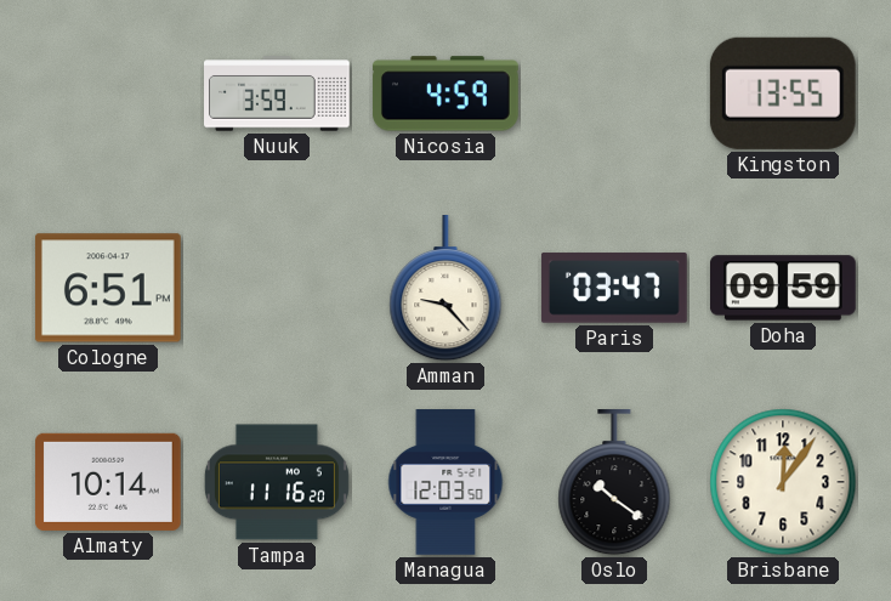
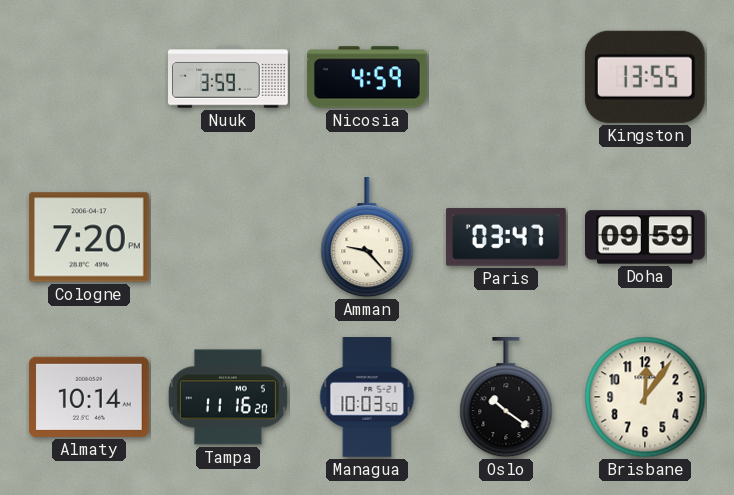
Cologne: 6:51 -> 7:20 (89, 237)
Managua: 12:03 -> 10:03 (367, 397)
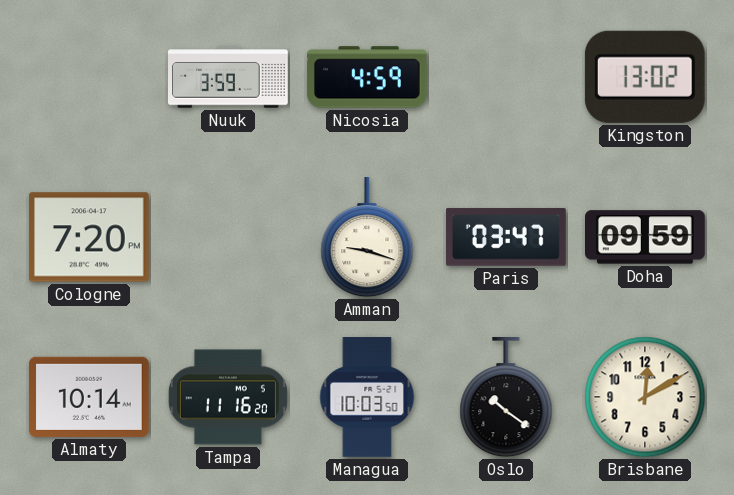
Kingston: 13:55 -> 13:02 (645, 77)
Amman: 9:23 -> 9:18 (367, 238)
Brisbane: 12:06 -> 12:10 (645, 397)
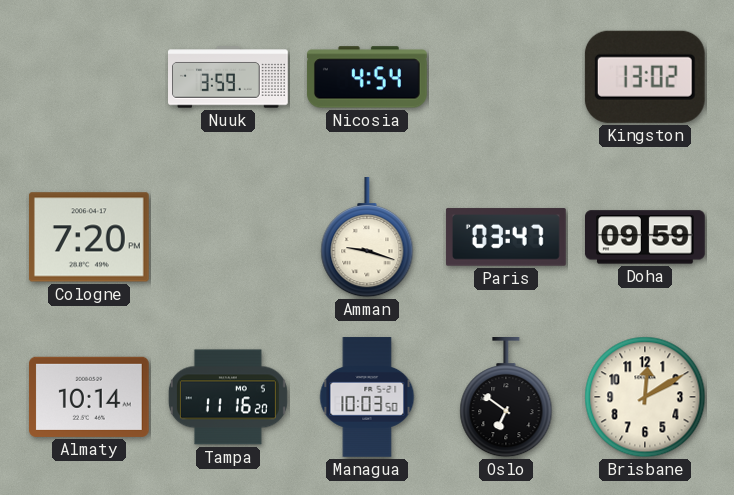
Nicosia: 4:59 -> 4:54 (367, 77)
Oslo: 10:21 -> 6:51 (506, 398)
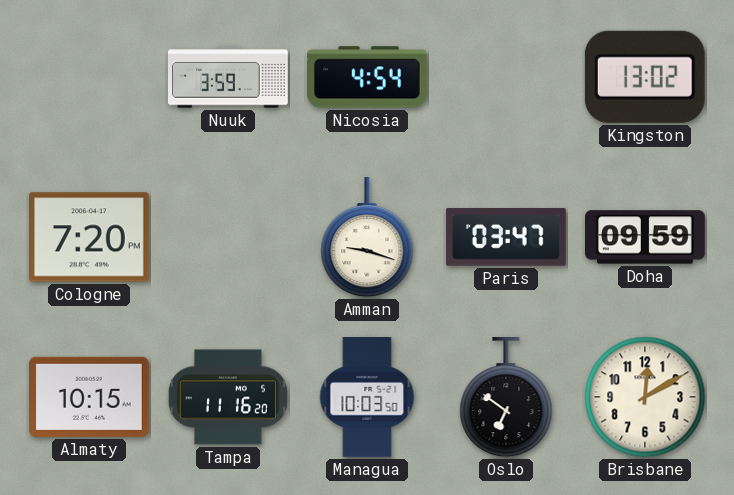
Almaty: 10:14 -> 10:15 (89, 397)
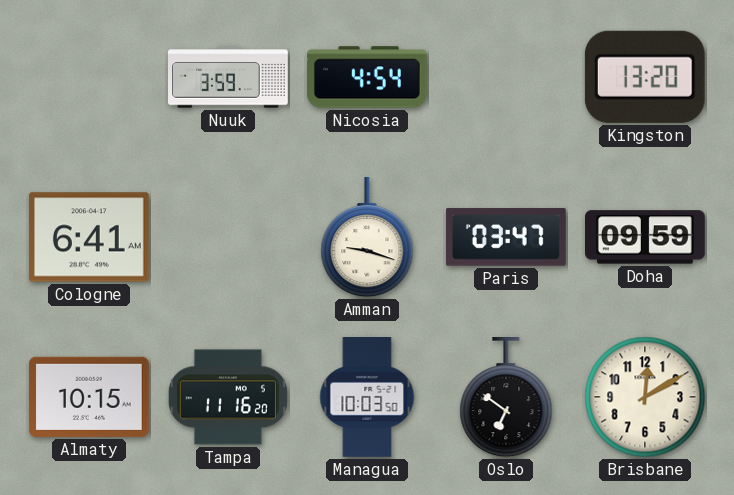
Kingston: 13:02 -> 13:20 (645, 77)
Cologne: 7:20 -> 6:41 (89, 237)
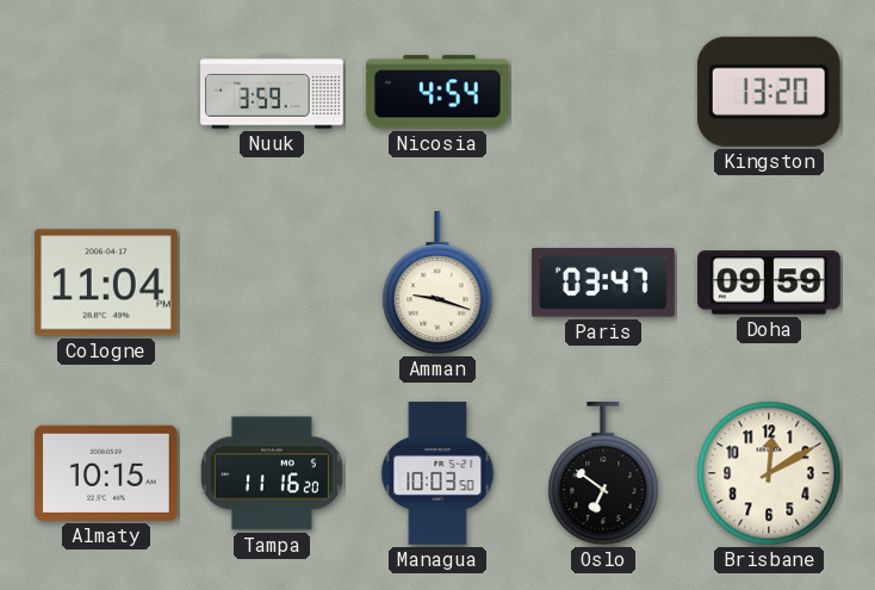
Cologne: 6:41 -> 11:04 (106, 282)
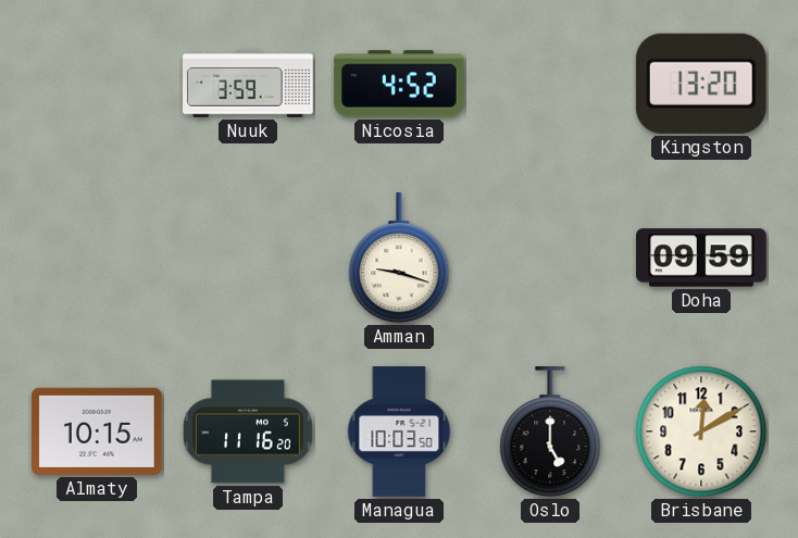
Nicosia: 4:54 -> 4:52 (399, 84)
Cologne: 11:04 -> none (106, 282)
Paris: 03:47 -> none (603, 282)
Oslo: 6:51 -> 5:00 (550, 433)
